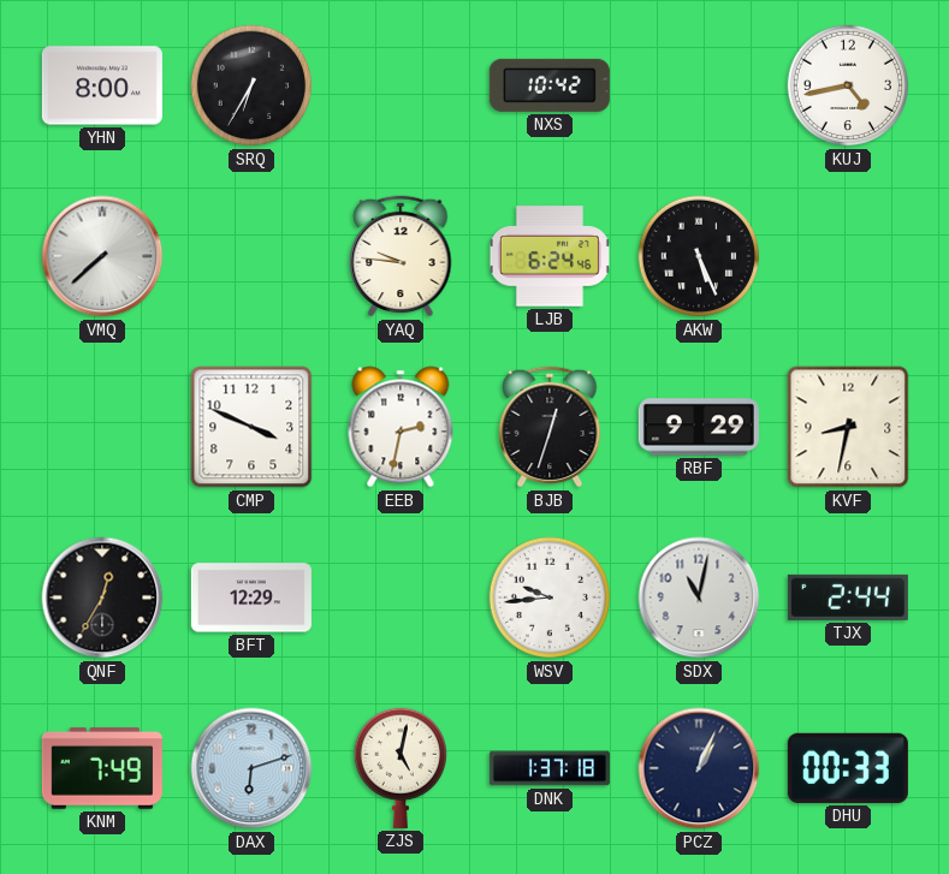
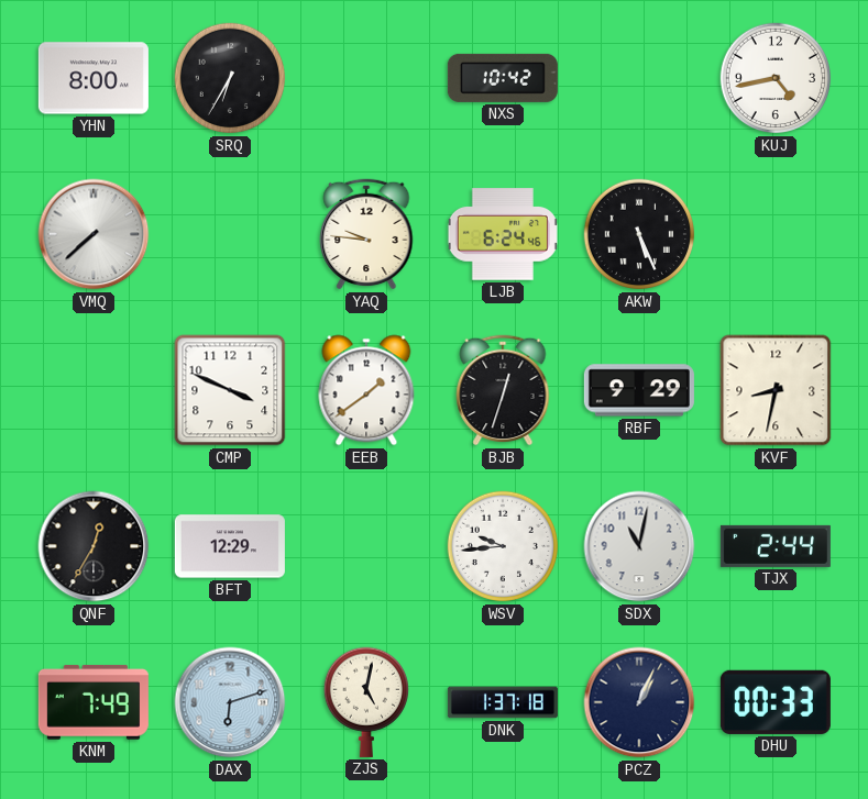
EEB: 2:32 -> 1:39 (366, 390)
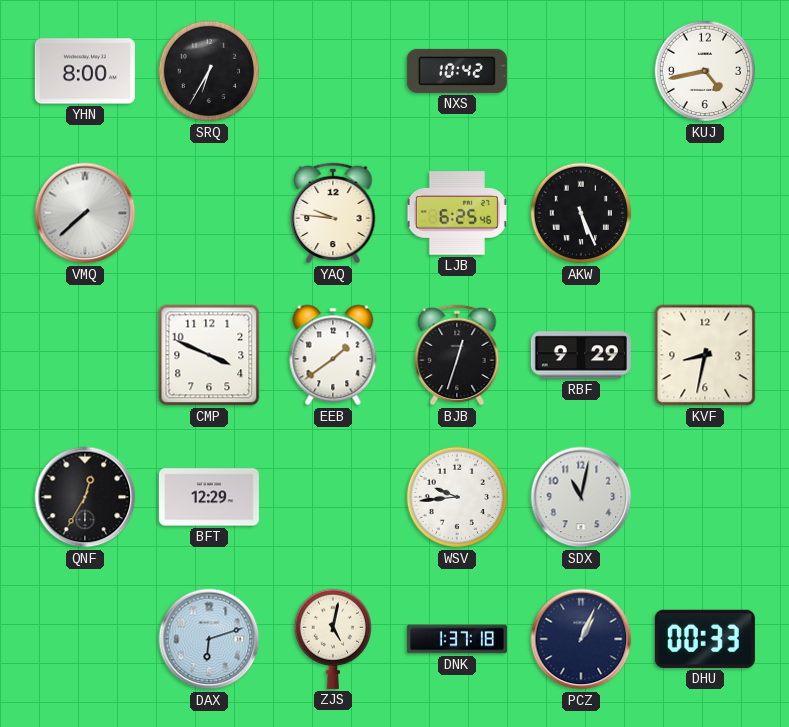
LJB: 6:24 -> 6:25 (457, 213)
TJX: 2:44 -> none (776, 546)
KNM: 7:49 -> none (94, 702)
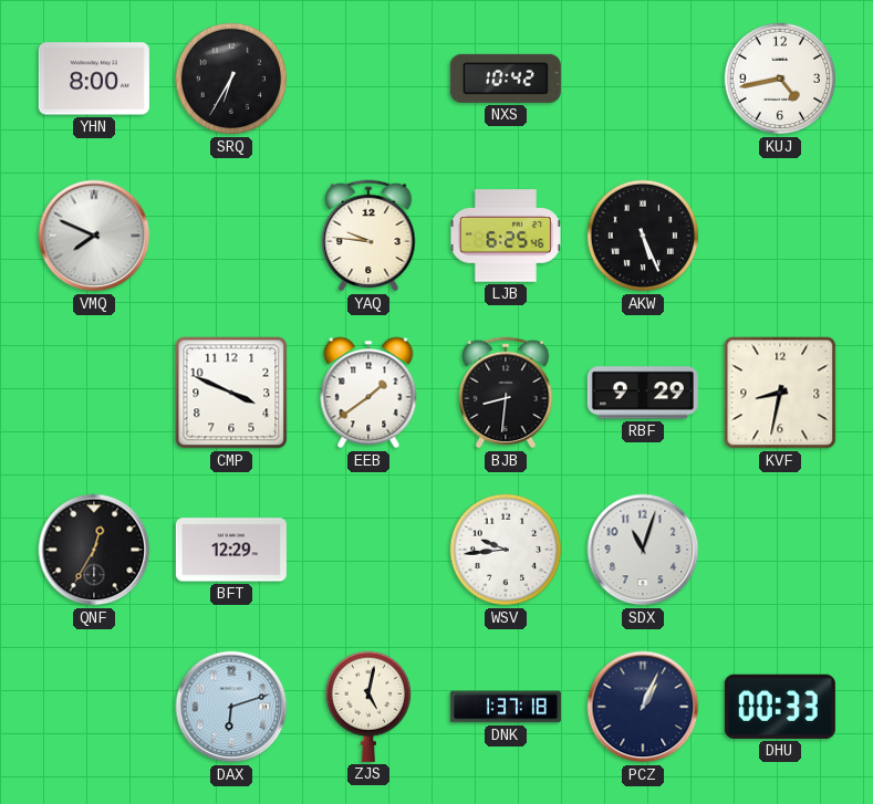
VMQ: 7:38 -> 7:49 (94, 236)
BJB: 12:33 -> 8:31 (506, 393)
SDX: 11:02 -> 11:03 (643, 550)
